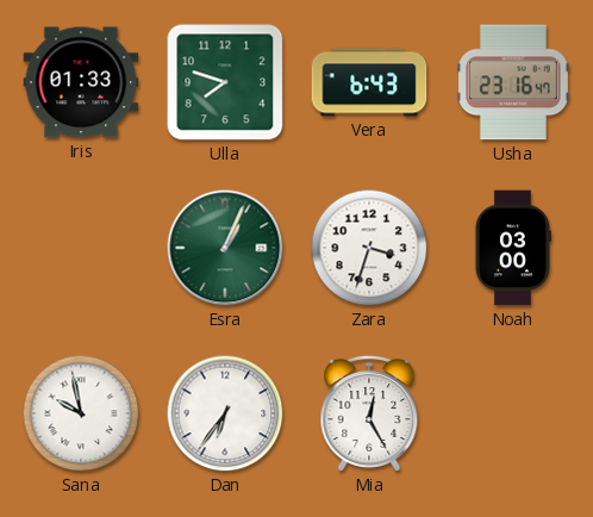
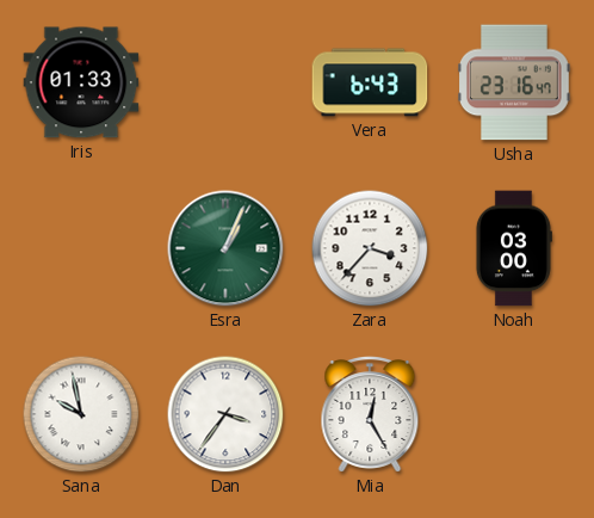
Ulla: 7:48 -> none (225, 82)
Zara: 3:33 -> 3:37 (370, 248)
Dan: 6:36 -> 3:36 (225, 414)
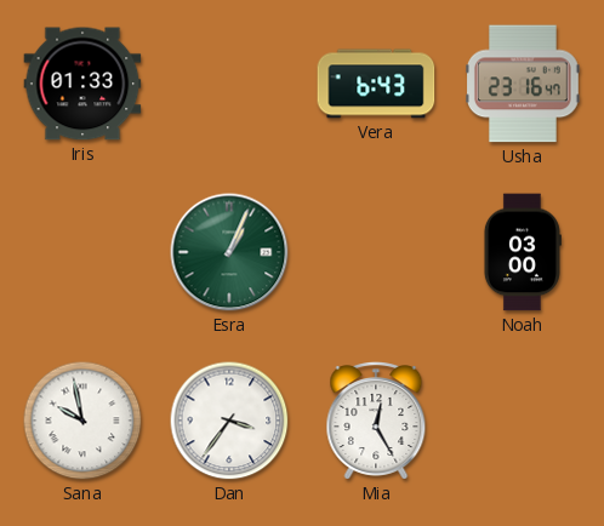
Zara: 3:37 -> none (370, 248)
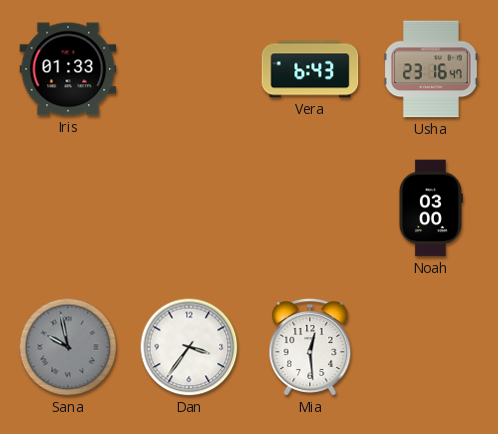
Esra: 1:04 -> none (229, 252)
Sana dial: white -> grey (68, 347)
Mia: 12:25 -> 12:29 (310, 348)
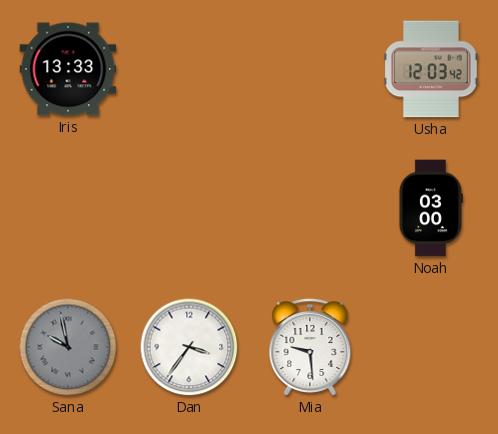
Iris: 01:33 -> 13:33 (68, 69)
Vera: 6:43 -> none (310, 69)
Usha: 23:16 -> 12:03 (432, 69)
Mia: 12:29 -> 9:29 (310, 348)
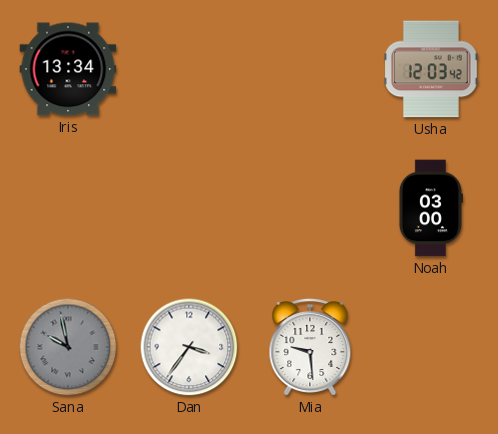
Iris: 13:33 -> 13:34 (68, 69)
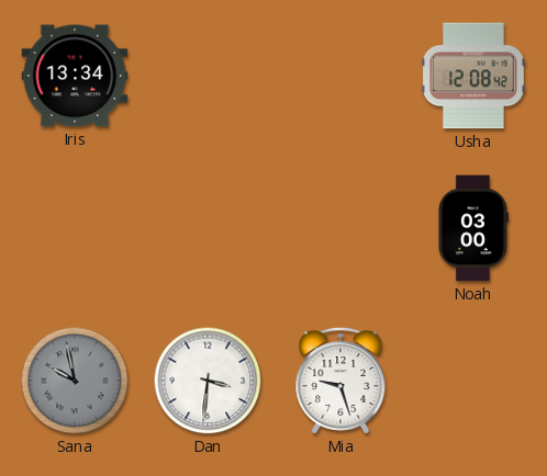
Usha: 12:03 -> 12:08 (475, 76)
Dan: 3:36 -> 3:31 (208, 381)
Mia: 9:29 -> 9:27 (341, 382)
